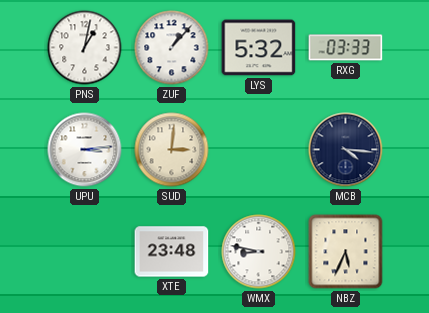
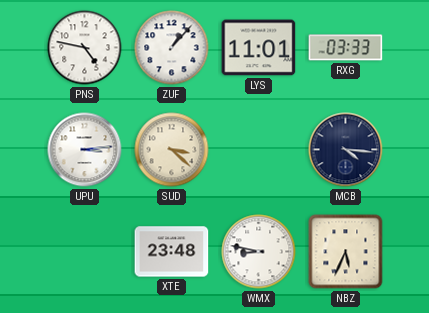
PNS: 1:02 -> 4:47 (85, 48)
LYS: 5:32 -> 11:01 (259, 48)
SUD: 3:01 -> 3:22 (172, 150)
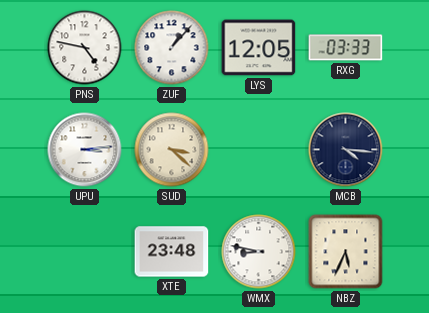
LYS: 11:01 -> 12:05 (259, 48)
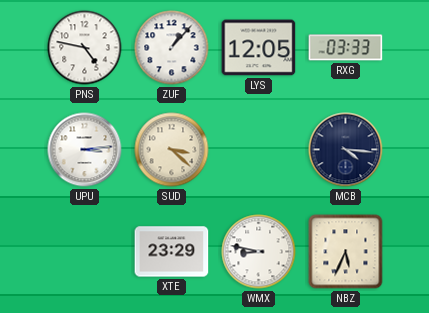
XTE: 23:48 -> 23:29 (172, 252)
